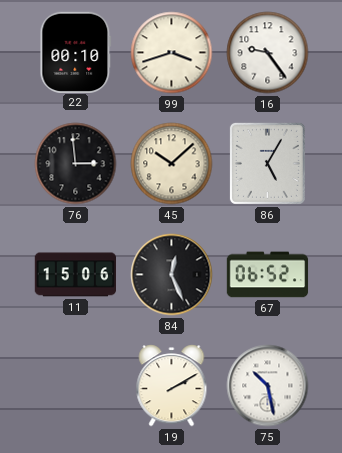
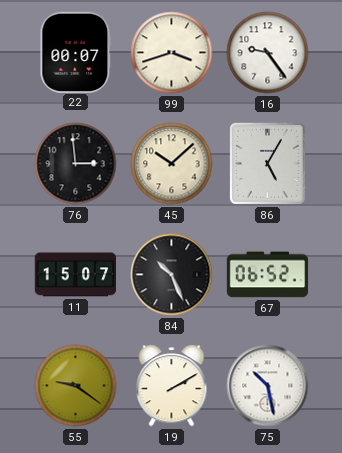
22: 00:10 -> 00:07 (76, 52)
11: 15:06 -> 15:07 (76, 275)
84: 12:26 -> 10:26 (172, 275)
55: none -> 9:21 (76, 386)
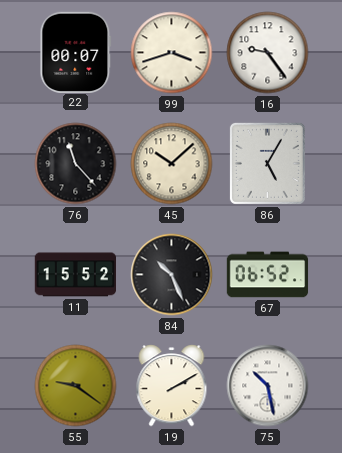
76: 2:59 -> 11:23 (76, 164)
11: 15:07 -> 15:52 (76, 275)
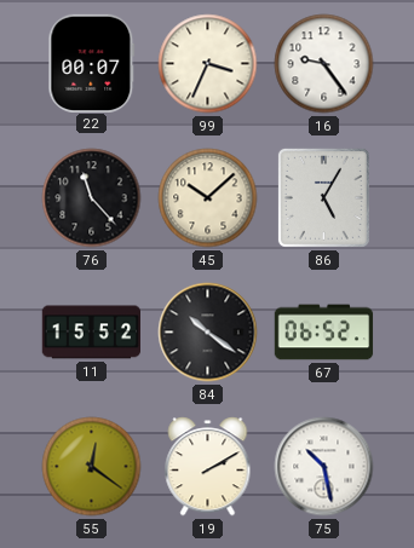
99: 3:42 -> 3:34 (208, 64)
84: 10:26 -> 10:21 (208, 333)
55: 9:21 -> 12:21 (92, 467)
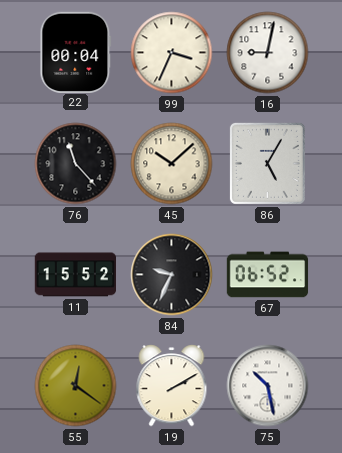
22: 00:07 -> 00:04 (76, 52)
16: 9:24 -> 9:02 (268, 53)
84: 10:21 -> 9:34 (172, 275)
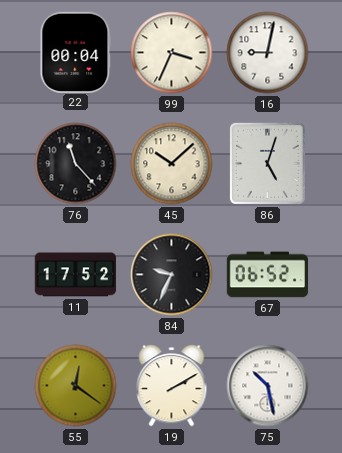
86: 5:05 -> 5:03 (267, 163)
11: 15:52 -> 17:52 (76, 275)
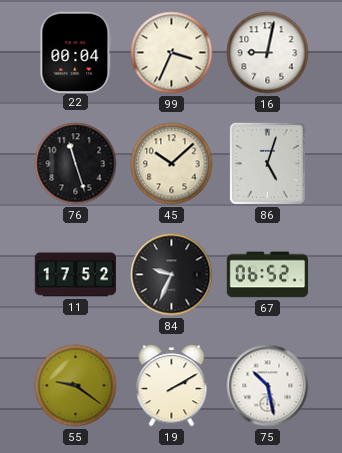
76: 11:23 -> 11:27 (76, 164)
55: 12:21 -> 9:21 (76, 386)
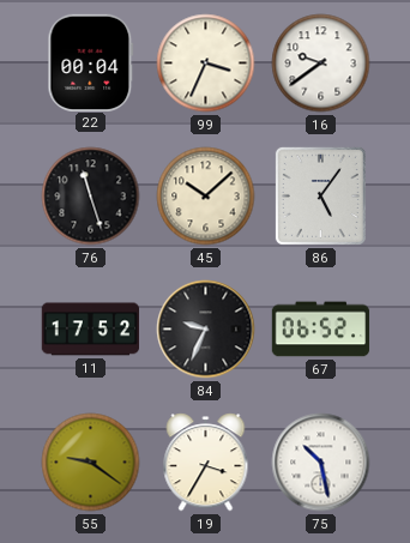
16: 9:02 -> 9:39 (321, 64)
86: 5:03 -> 5:06 (320, 195)
19: 2:10 -> 3:35 (206, 463)
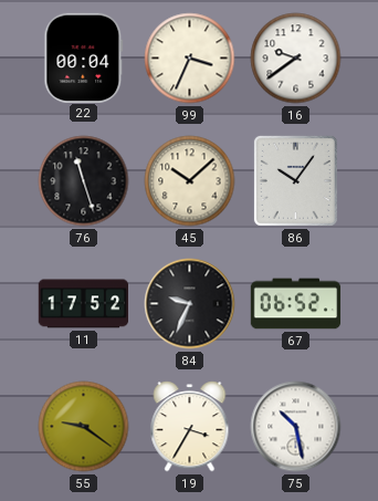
86: 5:06 -> 10:06 (295, 180)
